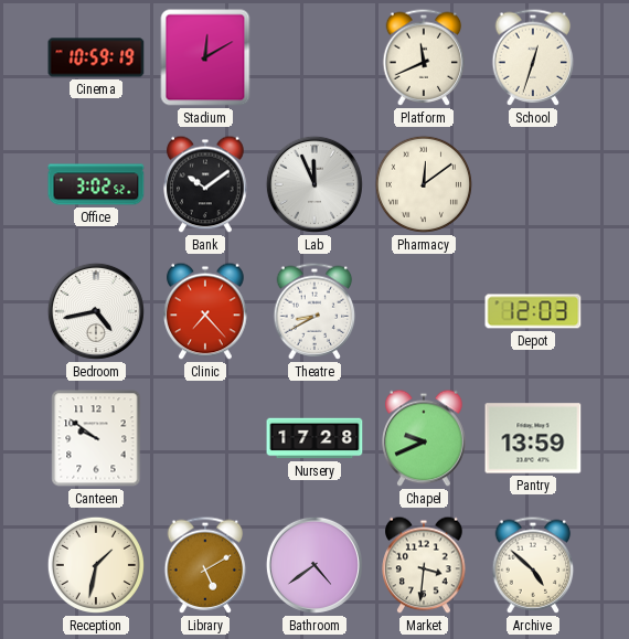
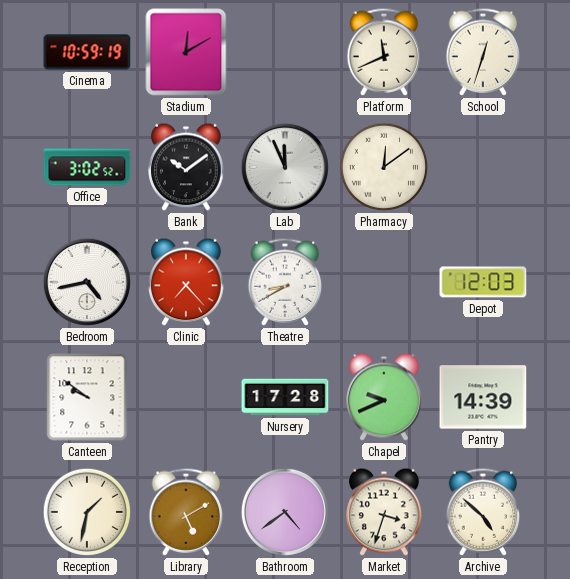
Pantry: 13:59 -> 14:39 (483, 397)
Market: 3:31 -> 3:33 (384, 512)
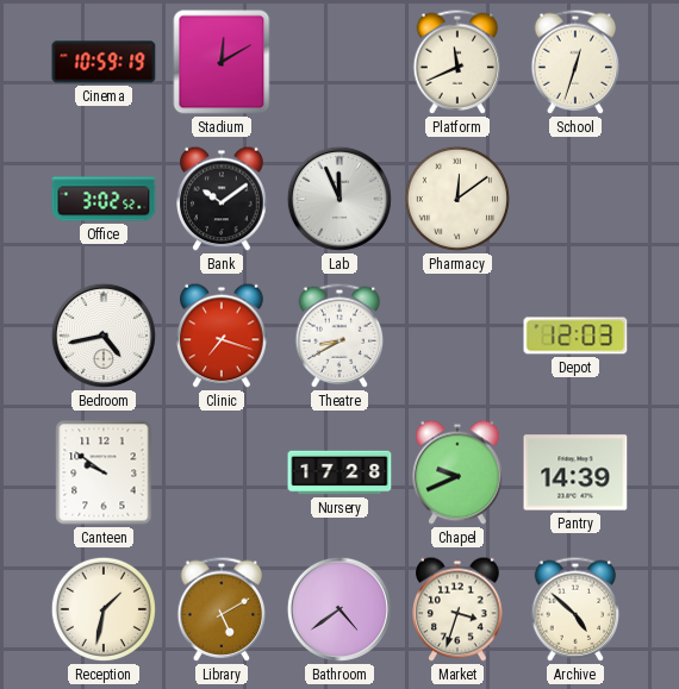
Clinic: 7:23 -> 7:18 (222, 336)
